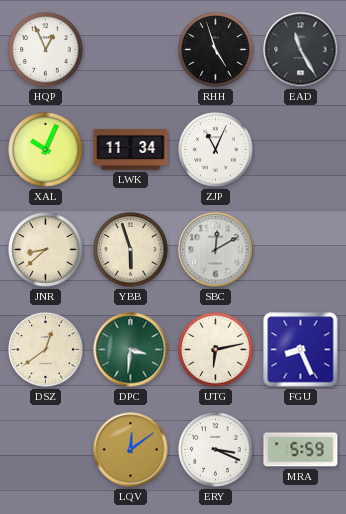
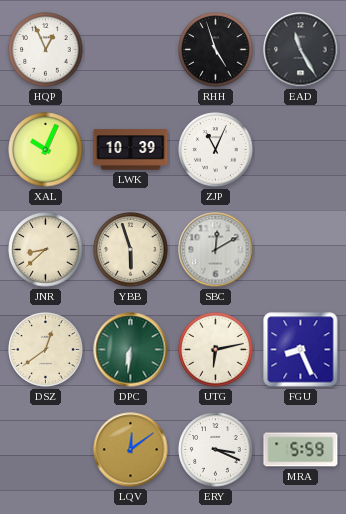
LWK: 11:34 -> 10:39 (131, 150)
DPC: 3:31 -> 6:31 (131, 350)
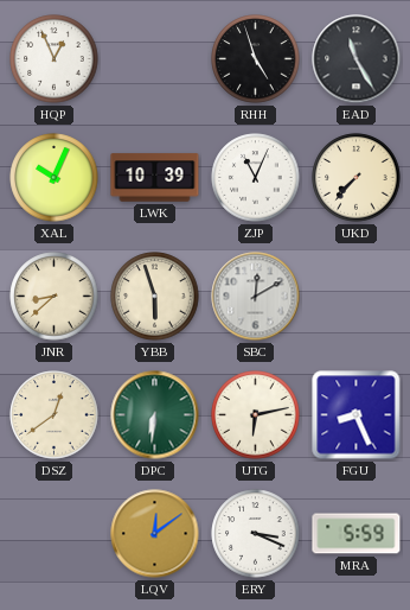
UKD: none -> 7:37 (357, 178)
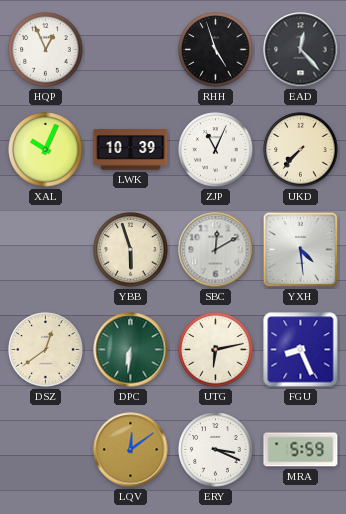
EAD: 11:25 -> 12:23 (301, 50)
JNR: 8:38 -> none (55, 297)
YXH: none -> 4:29 (301, 250)
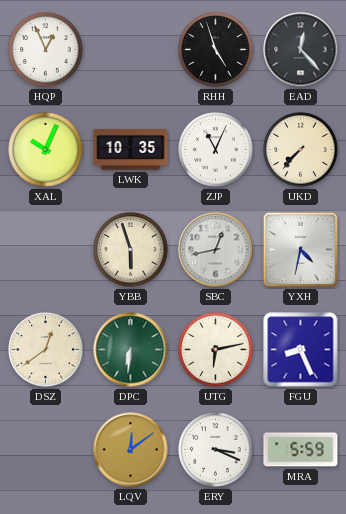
LWK: 10:39 -> 10:35 (131, 150)
SBC: 12:10 -> 12:43 (216, 250)
YXH: 4:29 -> 4:32 (301, 250)
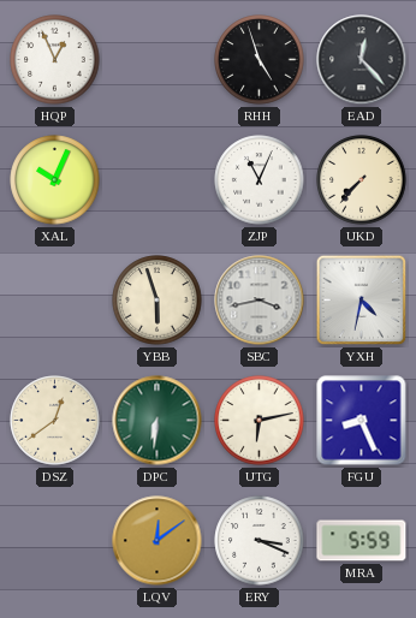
LWK: 10:35 -> none (131, 150)
SBC: 12:43 -> 3:43 (260, 301)
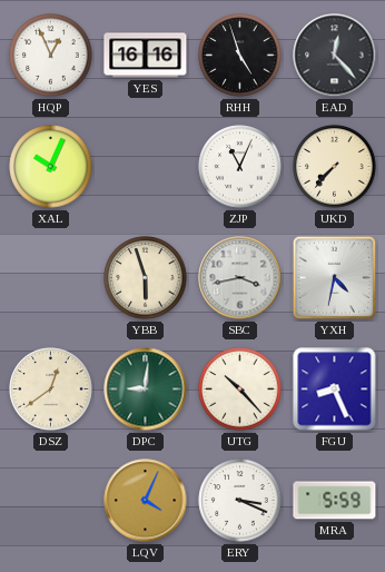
YES: none -> 16:16 (146, 56)
DPC: 6:31 -> 9:01 (146, 389)
UTG: 6:13 -> 10:23 (240, 389)
LQV: 12:09 -> 4:04 (146, 501)
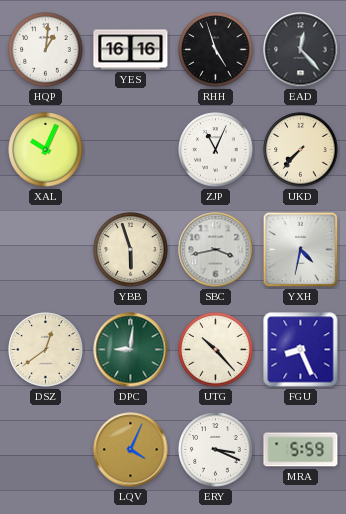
HQP: 12:56 -> 1:01 (46, 50)
